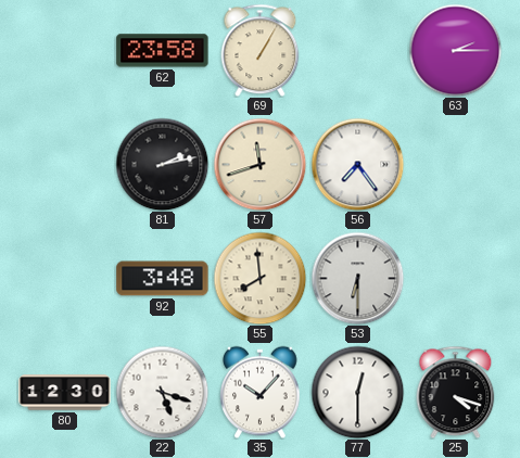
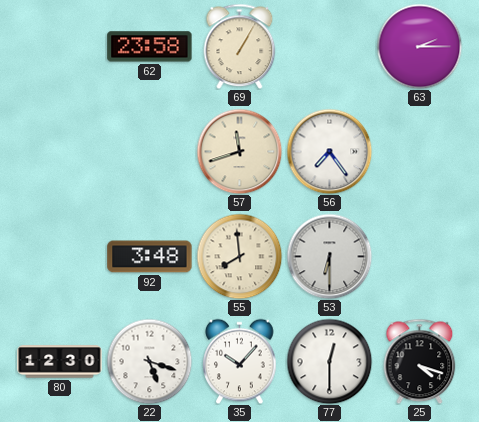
81: 2:13 -> none (162, 164)
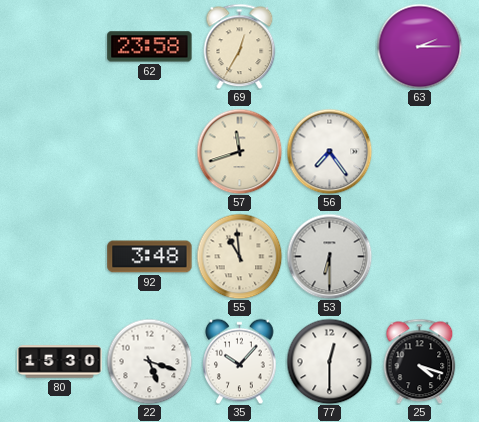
69: 1:05 -> 12:35 (240, 46)
55: 7:59 -> 10:59 (239, 256)
80: 12:30 -> 15:30 (60, 362)
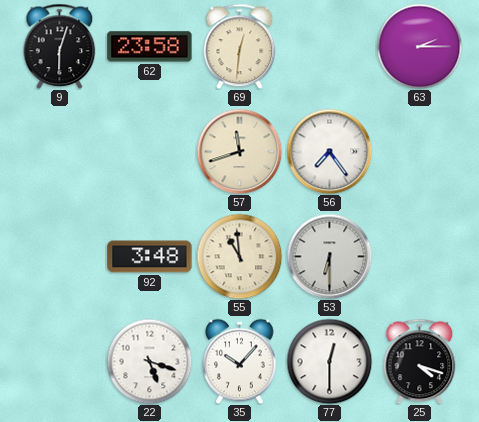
9: none -> 6:03 (60, 46)
69: 12:35 -> 12:31 (240, 46)
80: 15:30 -> none (60, 362)
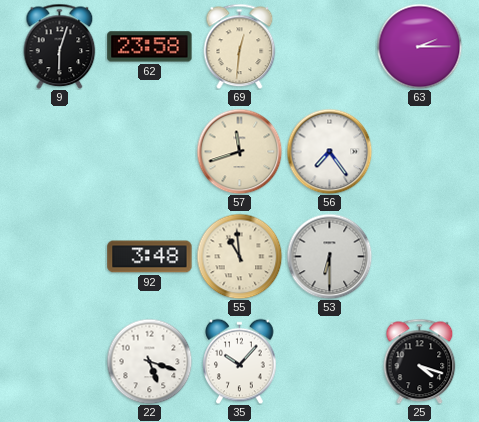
77: 12:30 -> none (329, 361)
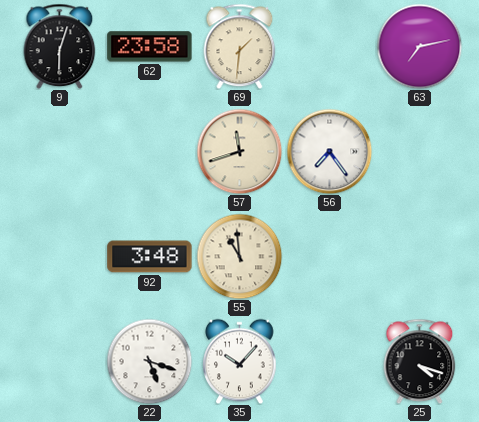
69: 12:31 -> 1:31 (240, 46)
63: 2:15 -> 7:13 (419, 46)
53: 6:30 -> none (329, 256)
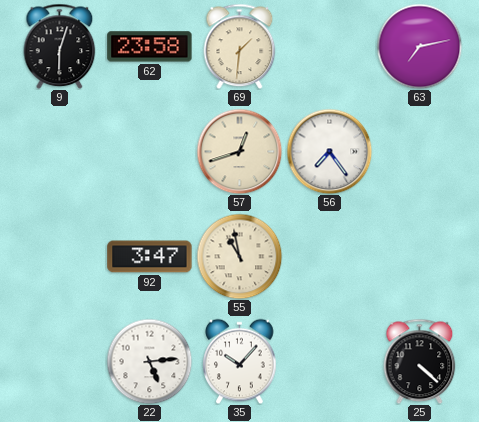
57: 11:42 -> 12:42 (239, 151)
92: 3:48 -> 3:47 (150, 257)
55: 10:59 -> 10:58 (239, 256)
22: 5:18 -> 5:14 (149, 361)
25: 4:18 -> 4:22 (420, 361)
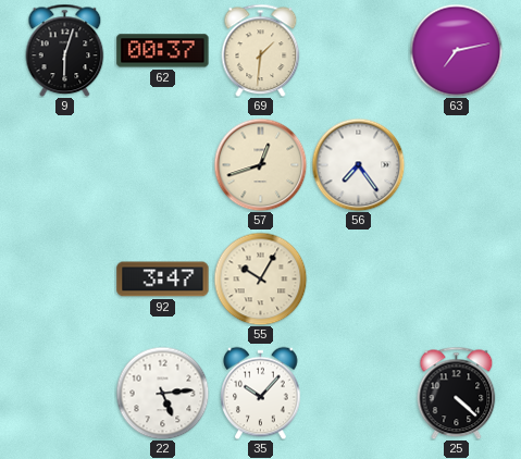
62: 23:58 -> 00:37 (163, 51)
55: 10:58 -> 10:05 (260, 278)
